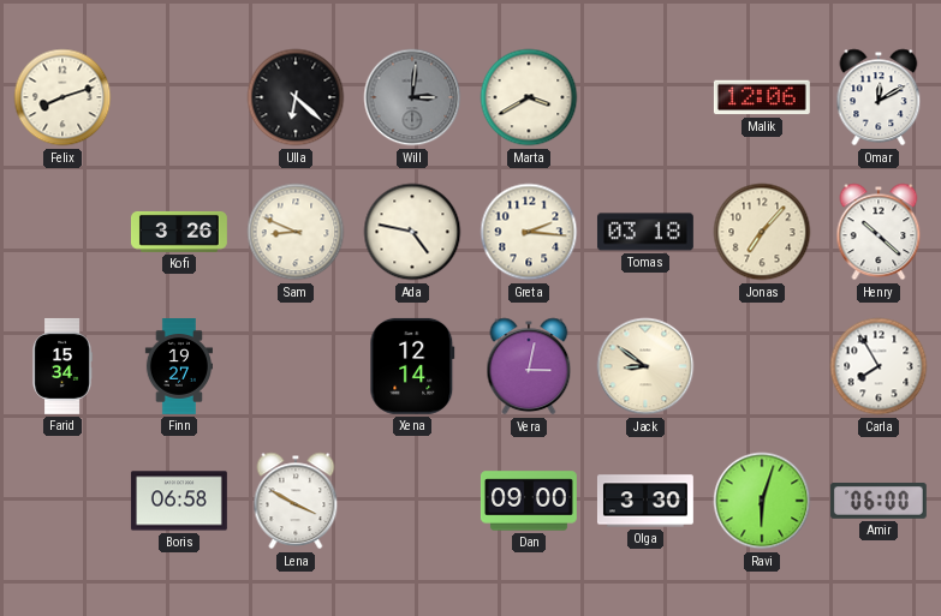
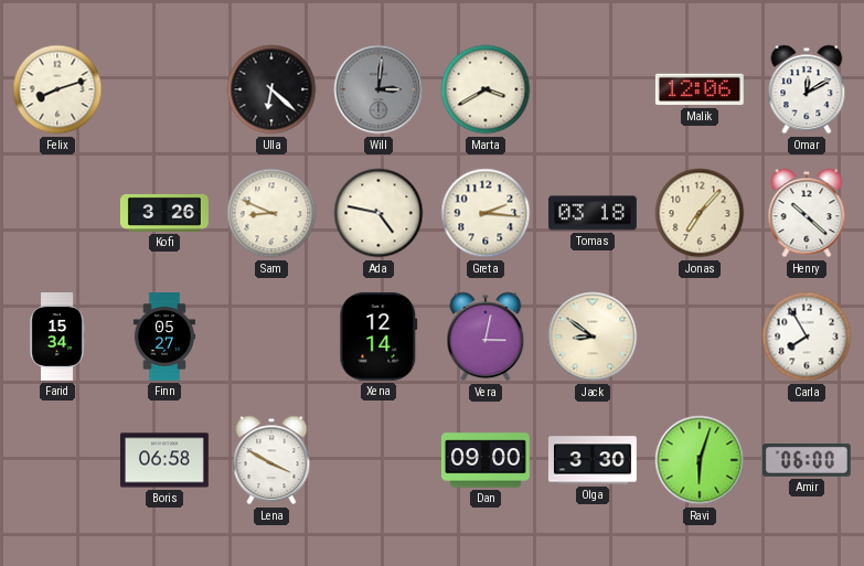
Finn: 19:27 -> 05:27 (163, 338)
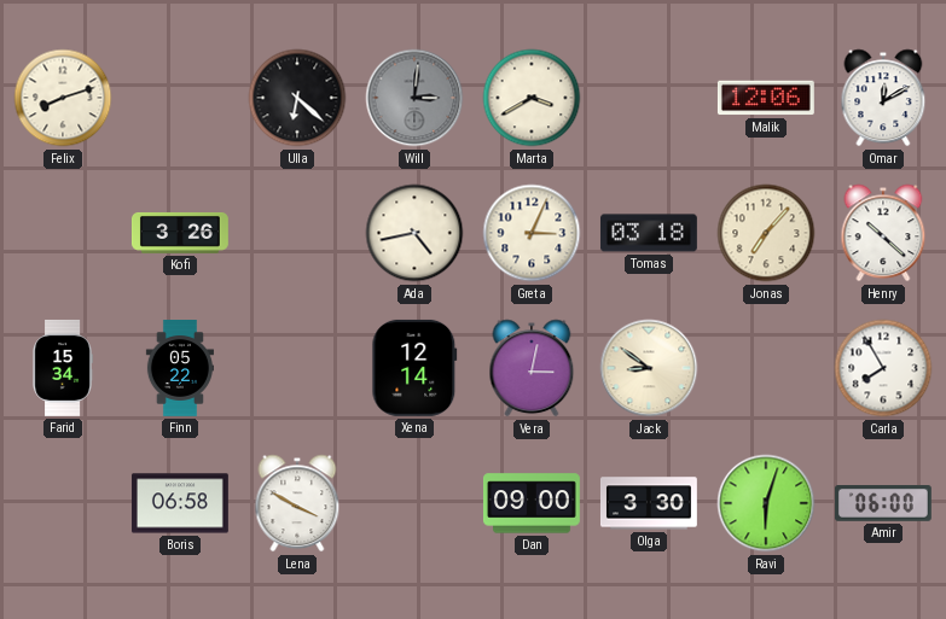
Sam: 8:49 -> none (271, 213)
Ada: 4:47 -> 4:43 (414, 233)
Greta: 2:16 -> 3:04 (532, 233)
Finn: 05:27 -> 05:22 (179, 369)
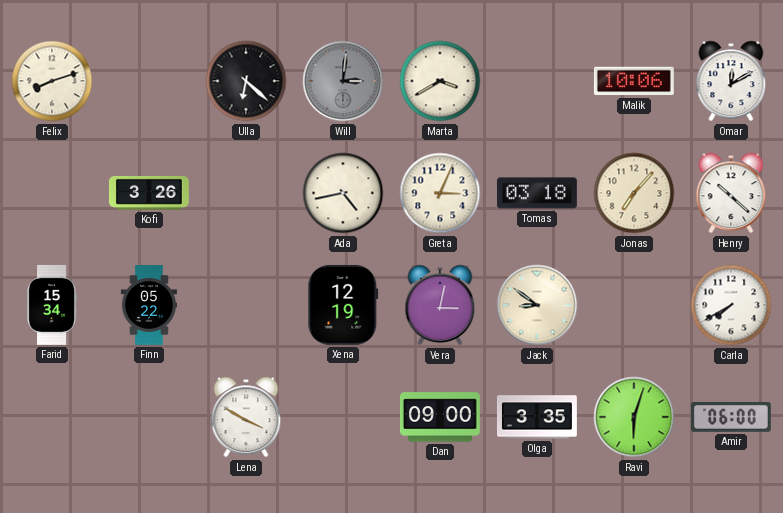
Malik: 12:06 -> 10:06 (634, 81)
Xena: 12:14 -> 12:19 (343, 305)
Carla: 7:55 -> 7:40 (731, 305)
Boris: 06:58 -> none (180, 503)
Olga: 3:30 -> 3:35 (537, 417)
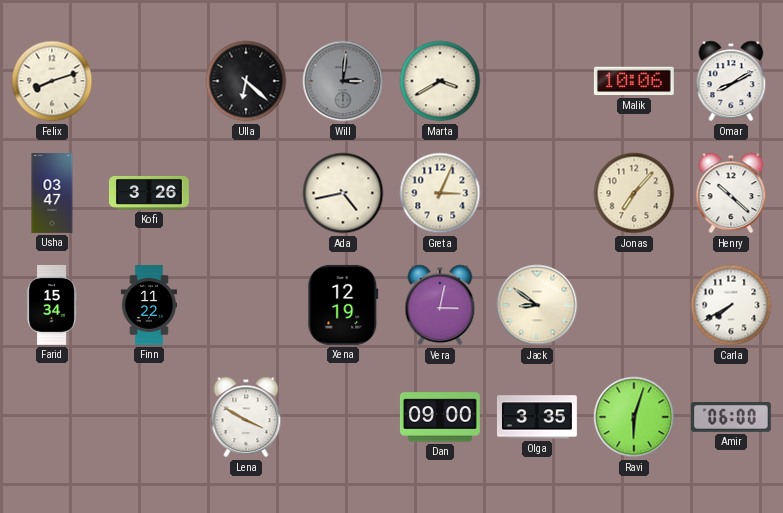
Omar: 12:10 -> 8:10 (731, 81)
Usha: none -> 03:47 (52, 194)
Tomas: 03:18 -> none (537, 193)
Finn: 05:22 -> 11:22 (148, 306)
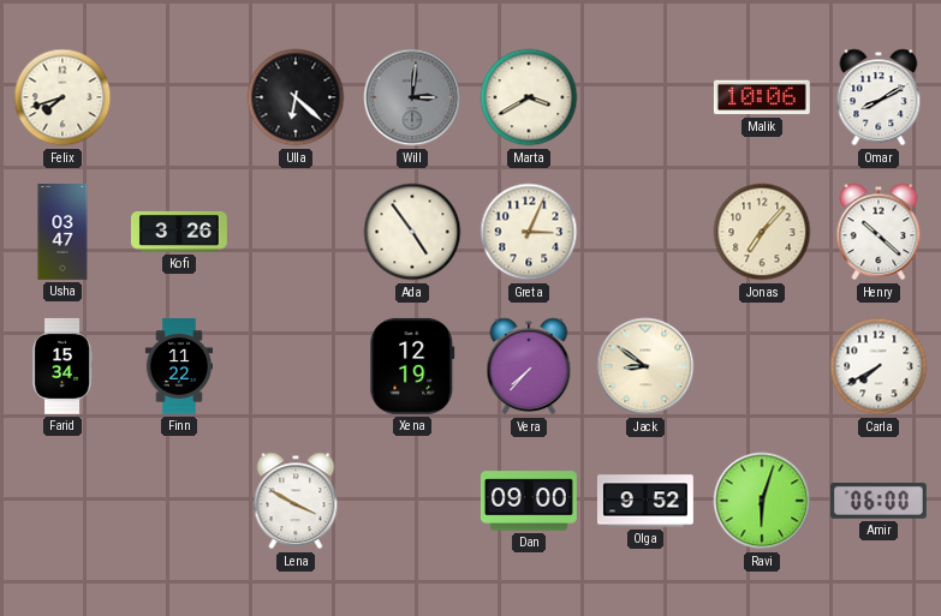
Felix: 8:12 -> 7:42 (62, 97)
Ada: 4:43 -> 4:54 (412, 232)
Vera: 3:02 -> 7:37 (529, 366)
Olga: 3:35 -> 9:52 (645, 501)
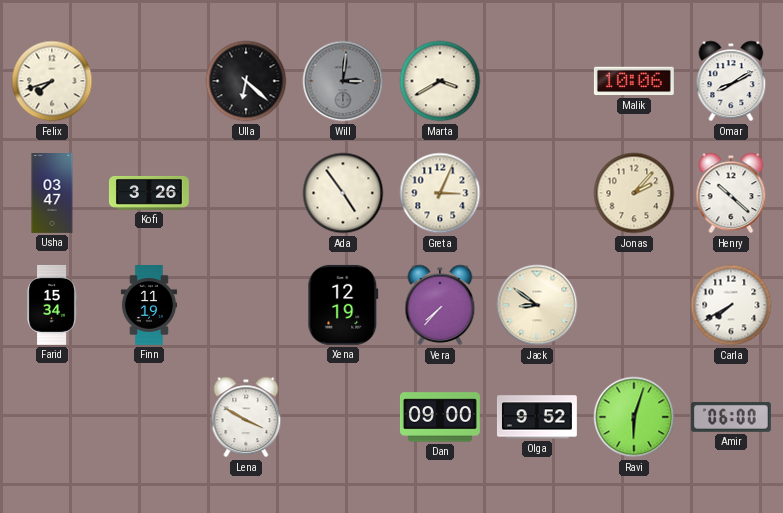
Jonas: 7:07 -> 2:07 (634, 193)
Finn: 11:22 -> 11:19 (148, 306)
